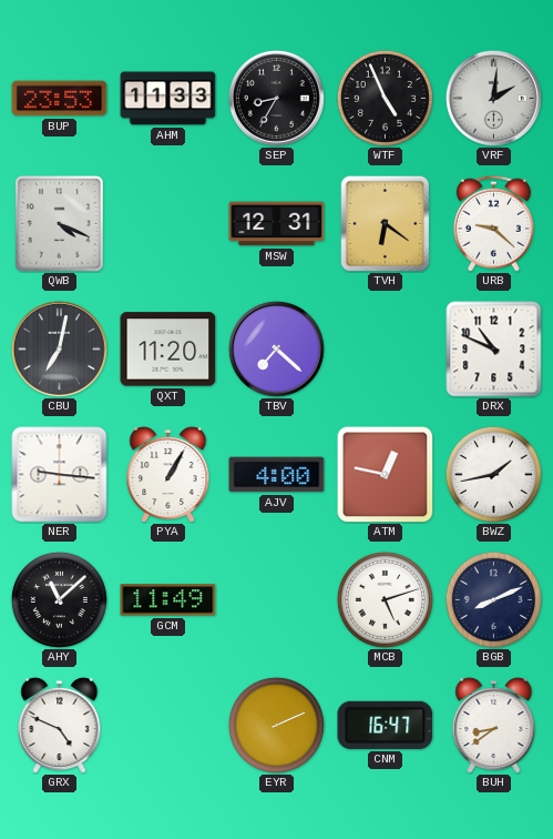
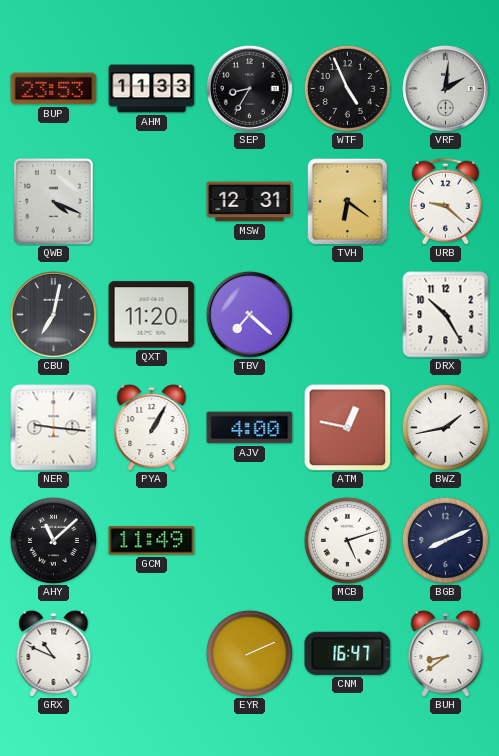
DRX: 10:49 -> 10:25 (446, 315)
GRX: 4:49 -> 10:49 (54, 653)
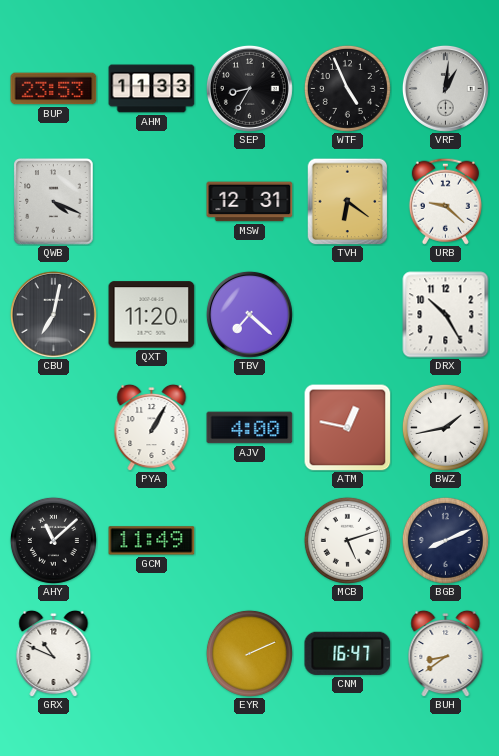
VRF: 2:01 -> 1:01 (445, 88)
NER: 9:16 -> none (54, 428)
